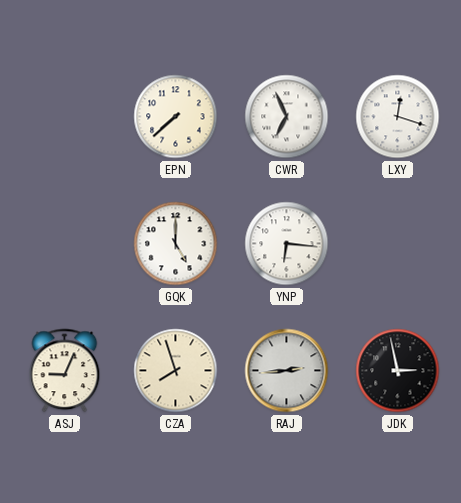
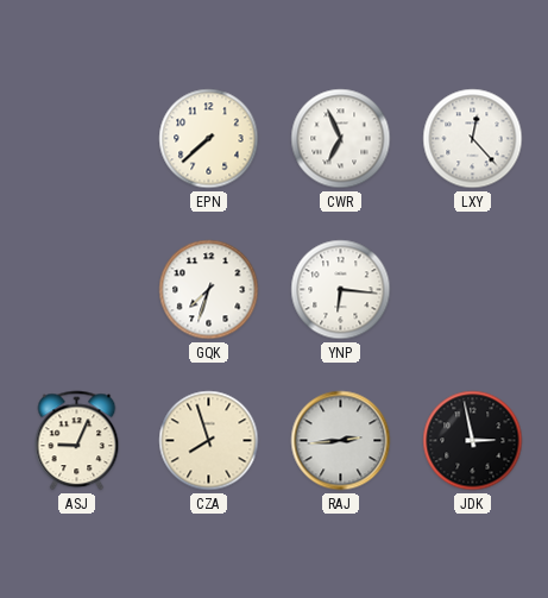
LXY: 12:18 -> 12:23 (473, 139)
GQK: 5:00 -> 7:33 (209, 290)
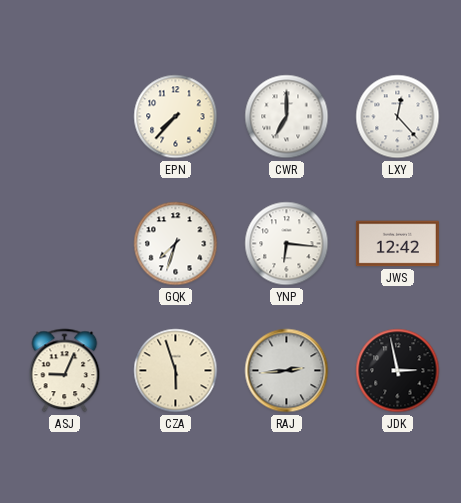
EPN: 7:38 -> 7:37 (176, 117)
CWR: 6:56 -> 7:00 (287, 117)
JWS: none -> 12:42 (397, 244)
CZA: 7:57 -> 5:57 (176, 371)
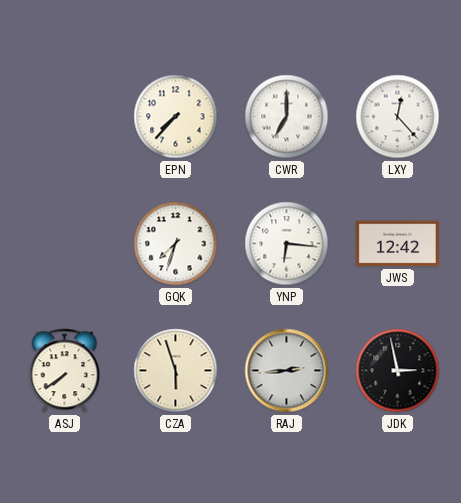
ASJ: 9:04 -> 7:39 (65, 371)
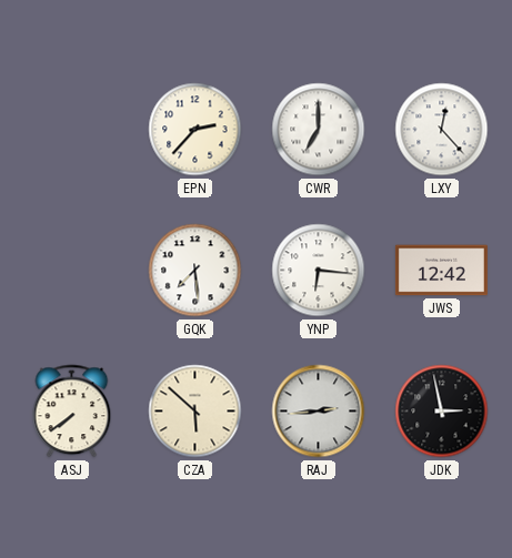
EPN: 7:37 -> 2:37 (195, 130)
GQK: 7:33 -> 7:29 (195, 271)
CZA: 5:57 -> 5:52 (195, 412)
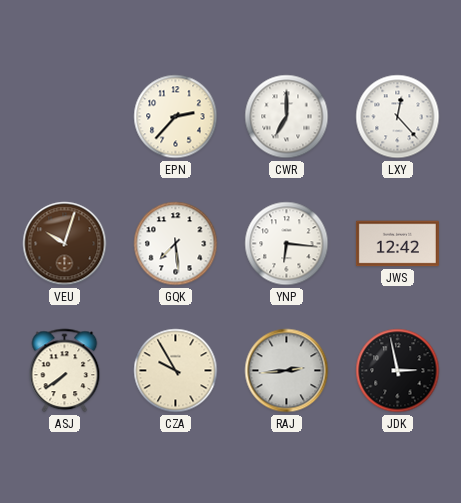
VEU: none -> 10:03 (65, 244)
CZA: 5:52 -> 9:55 (176, 371)
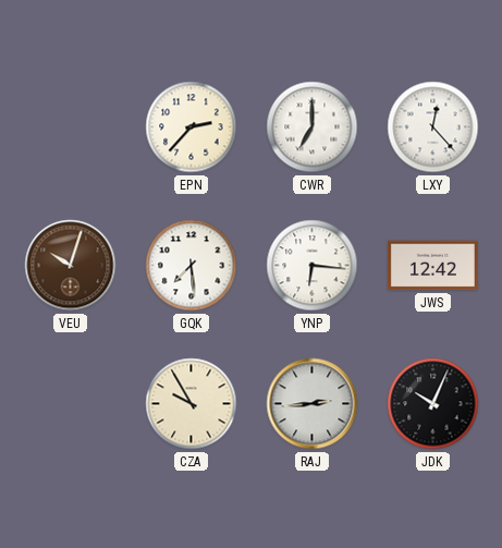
ASJ: 7:39 -> none (65, 371)
JDK: 2:58 -> 10:04 (433, 404)
